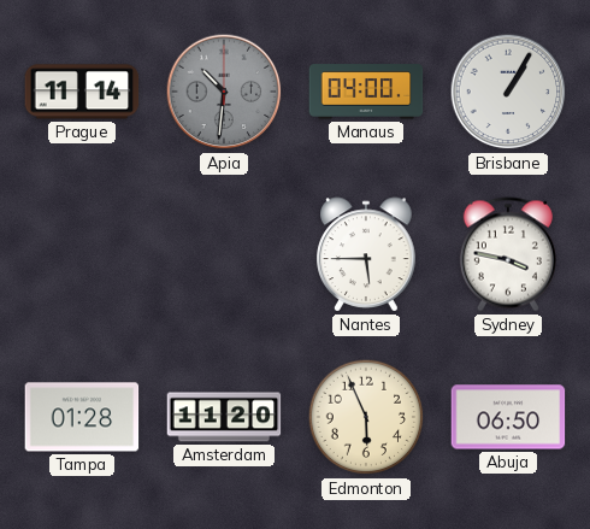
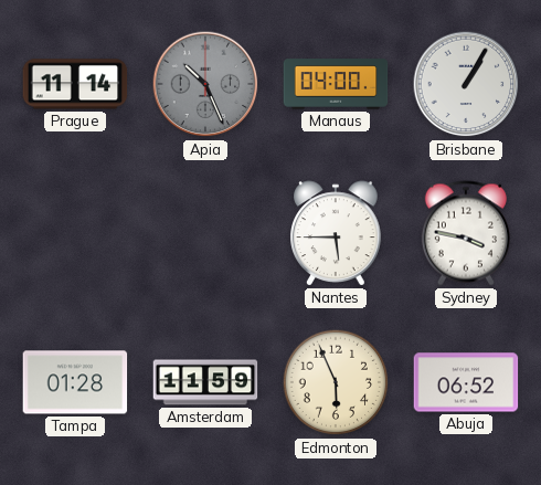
Apia: 10:31 -> 10:26 (205, 84)
Amsterdam: 11:20 -> 11:59 (205, 382)
Abuja: 06:50 -> 06:52 (466, 382)
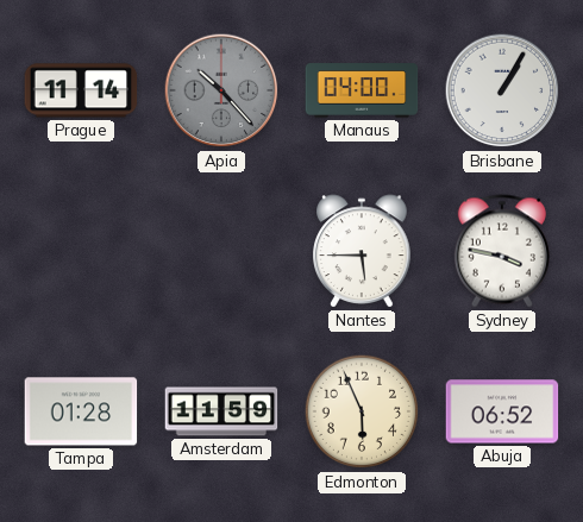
Apia: 10:26 -> 10:23 (221, 90)
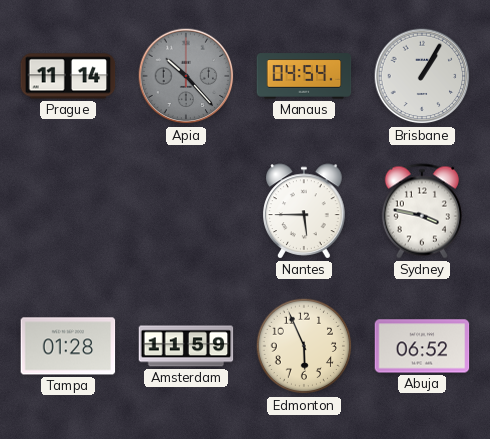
Manaus: 04:00 -> 04:54 (304, 76)
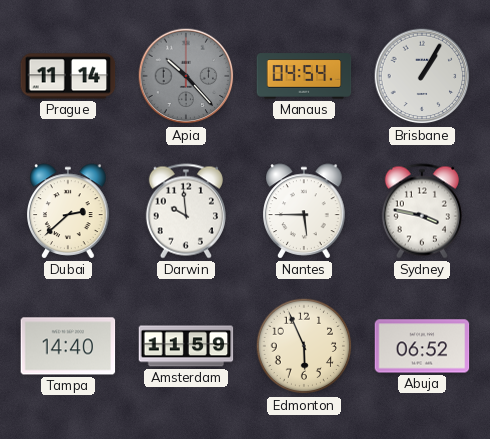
Dubai: none -> 2:38 (68, 211)
Darwin: none -> 9:59 (186, 211)
Tampa: 01:28 -> 14:40 (68, 346)
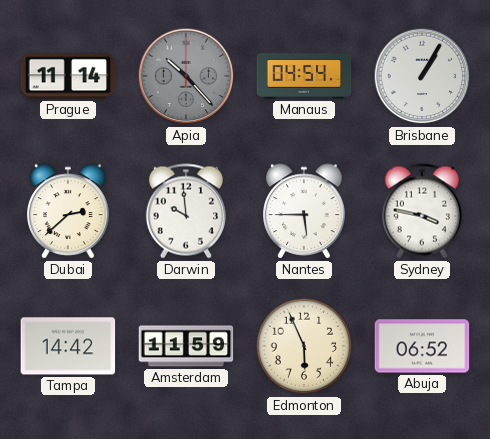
Tampa: 14:40 -> 14:42 (68, 346)
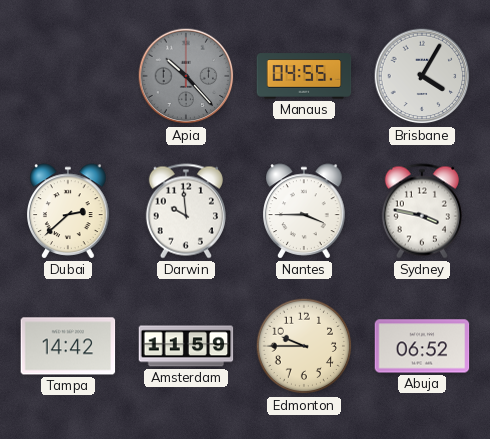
Prague: 11:14 -> none (68, 76)
Manaus: 04:54 -> 04:55 (304, 76)
Brisbane: 1:05 -> 4:05 (422, 76)
Nantes: 5:45 -> 3:45 (304, 211)
Edmonton: 5:56 -> 9:45 (304, 346)
